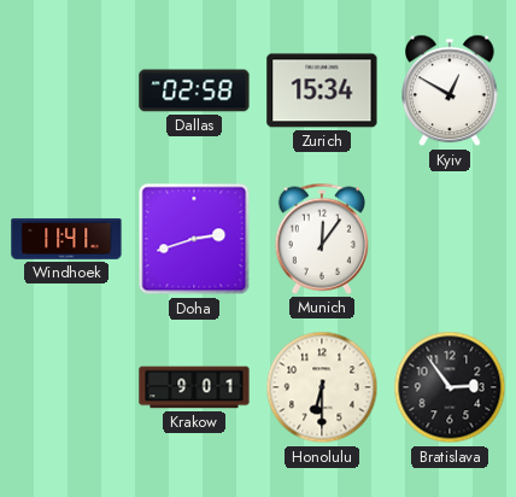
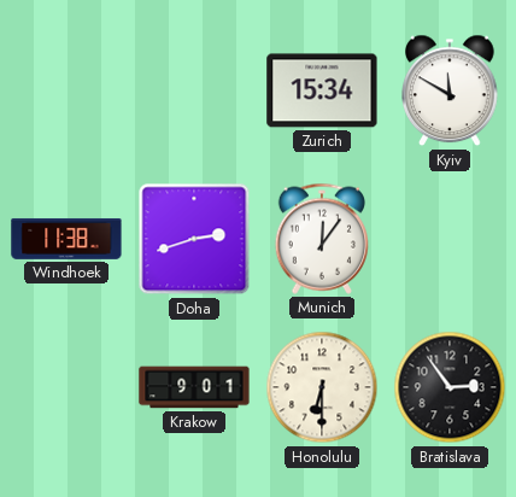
Dallas: 02:58 -> none (194, 90)
Kyiv: 12:50 -> 11:50 (450, 90)
Windhoek: 11:41 -> 11:38 (66, 239)
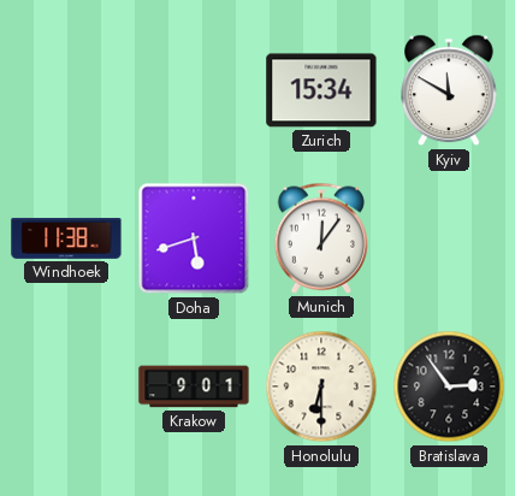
Doha: 2:42 -> 5:42 (194, 238)
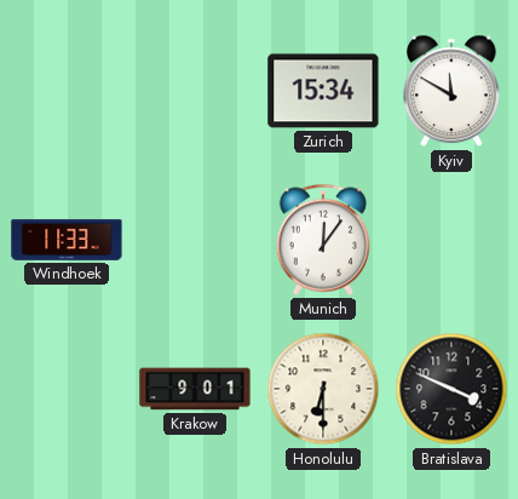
Windhoek: 11:38 -> 11:33 (67, 240)
Doha: 5:42 -> none (194, 238)
Bratislava: 2:54 -> 3:49 (451, 389)
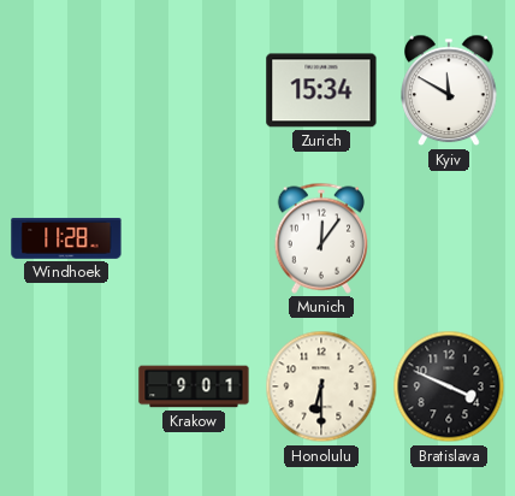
Windhoek: 11:33 -> 11:28 (66, 238)
